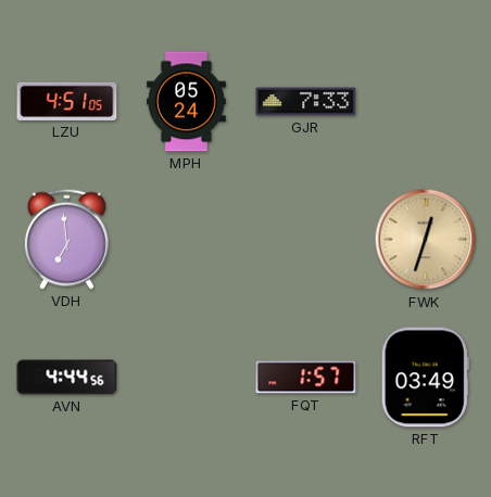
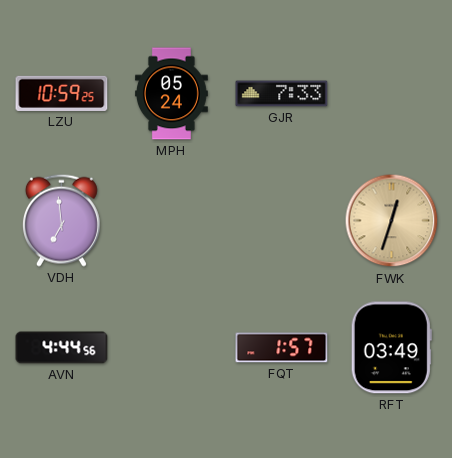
LZU: 4:51 -> 10:59 (62, 93)
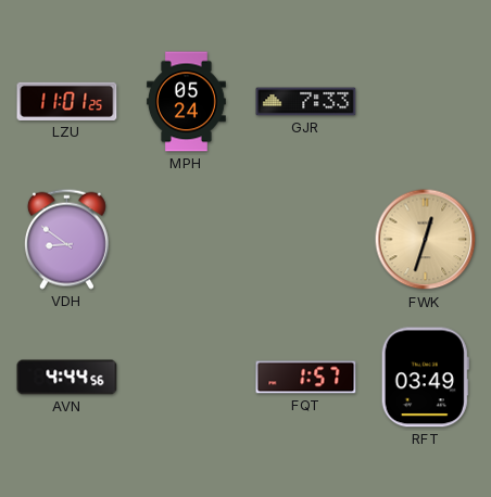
LZU: 10:59 -> 11:01 (67, 101)
VDH: 6:59 -> 8:51 (66, 239)
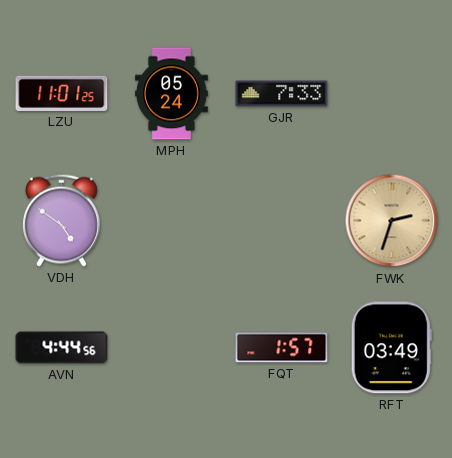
VDH: 8:51 -> 4:51 (61, 220)
FWK: 12:33 -> 2:33 (392, 221)
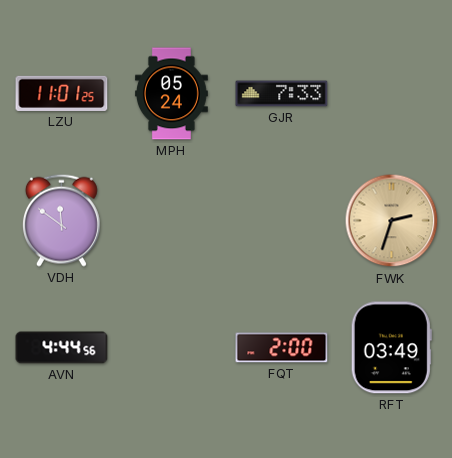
VDH: 4:51 -> 11:51 (61, 220)
FQT: 1:57 -> 2:00 (282, 348)
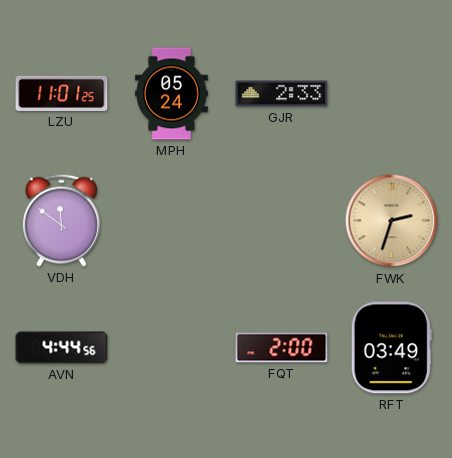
GJR: 7:33 -> 2:33 (282, 94)
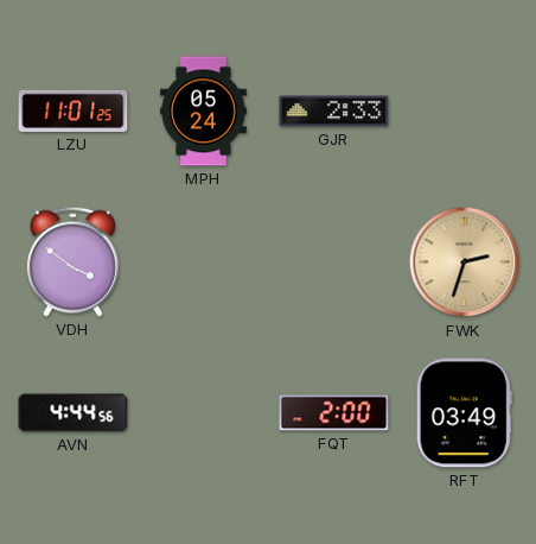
VDH: 11:51 -> 3:51 (72, 261)
